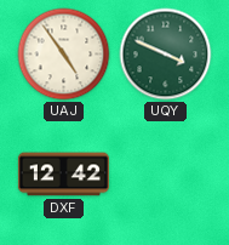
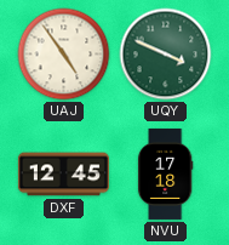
DXF: 12:42 -> 12:45 (63, 175)
NVU: none -> 17:18 (165, 173)
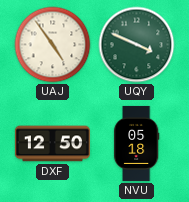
DXF: 12:45 -> 12:50 (52, 144)
NVU: 17:18 -> 05:18 (136, 143)
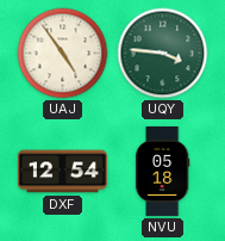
UQY: 3:49 -> 3:46 (163, 54)
DXF: 12:50 -> 12:54 (62, 172)
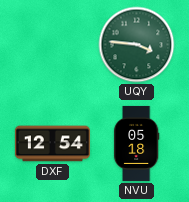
UAJ: 4:54 -> none (63, 54)
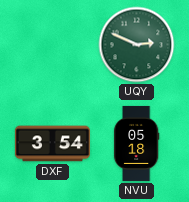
UQY: 3:46 -> 2:49 (137, 45)
DXF: 12:54 -> 3:54 (52, 144)
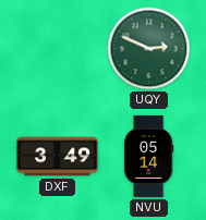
DXF: 3:54 -> 3:49 (57, 157)
NVU: 05:18 -> 05:14 (148, 156)
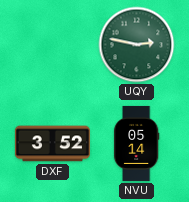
UQY: 2:49 -> 2:47 (137, 45)
DXF: 3:49 -> 3:52 (52, 144)
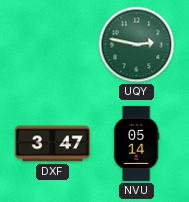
DXF: 3:52 -> 3:47 (52, 144)
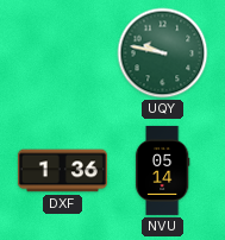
UQY: 2:47 -> 9:47 (163, 53)
DXF: 3:47 -> 1:36 (62, 171)
